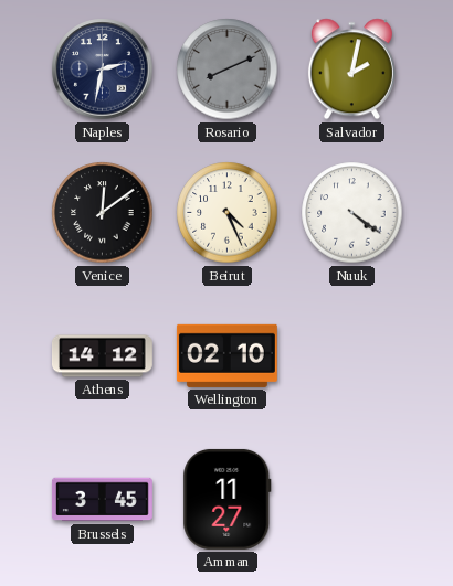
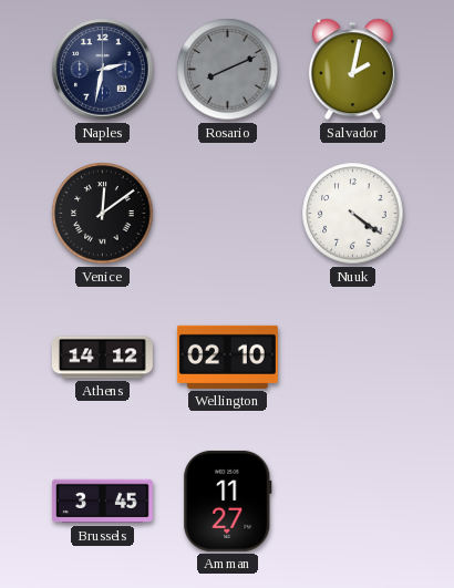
Beirut: 4:26 -> none (228, 213)
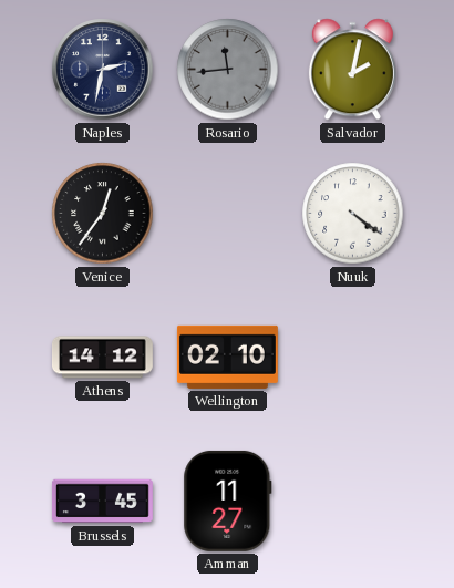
Rosario: 8:11 -> 11:44 (228, 70)
Venice: 12:09 -> 12:36 (103, 214)
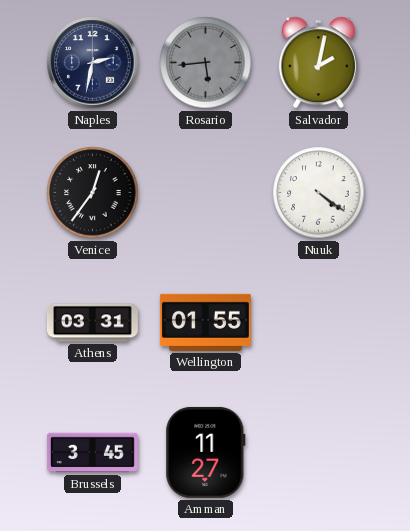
Rosario: 11:44 -> 5:44 (206, 63)
Athens: 14:12 -> 03:31 (92, 323)
Wellington: 02:10 -> 01:55 (205, 322)
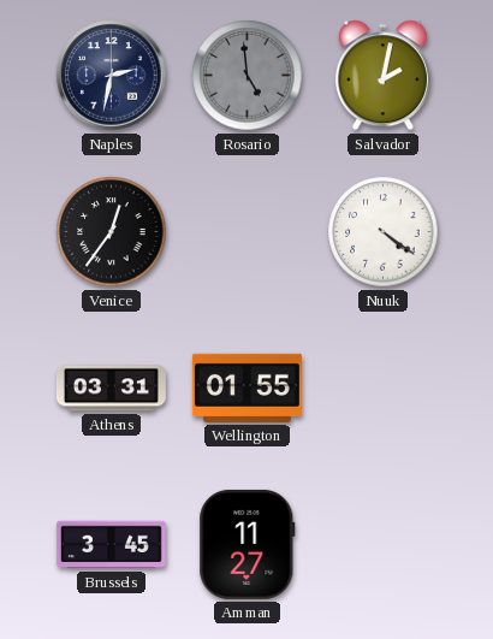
Rosario: 5:44 -> 4:59 (248, 76)
